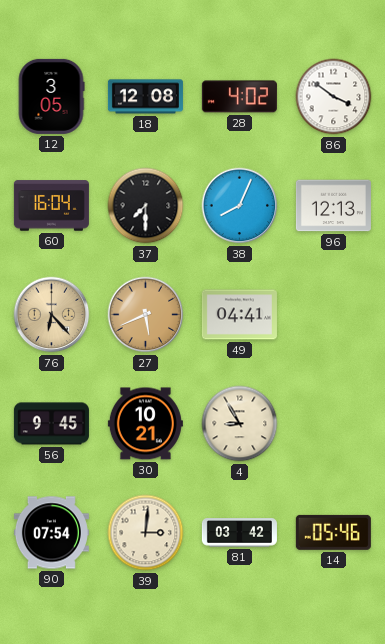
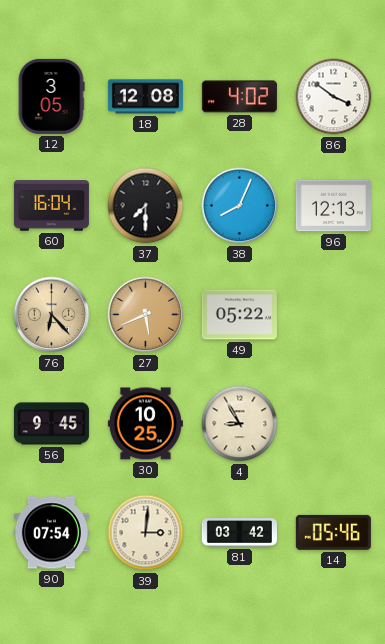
49: 04:41 -> 05:22 (239, 315)
30: 10:21 -> 10:25 (145, 424)
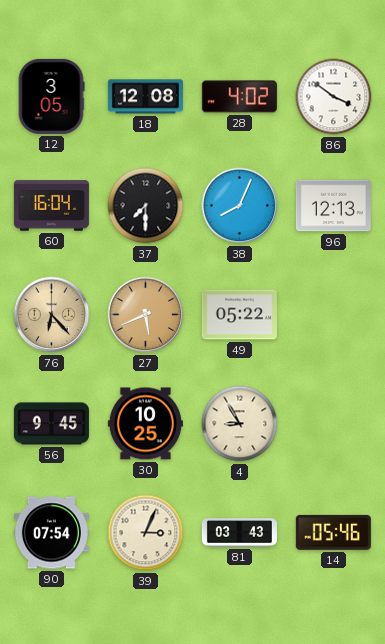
39: 3:01 -> 3:04 (146, 533)
81: 03:42 -> 03:43 (239, 533)
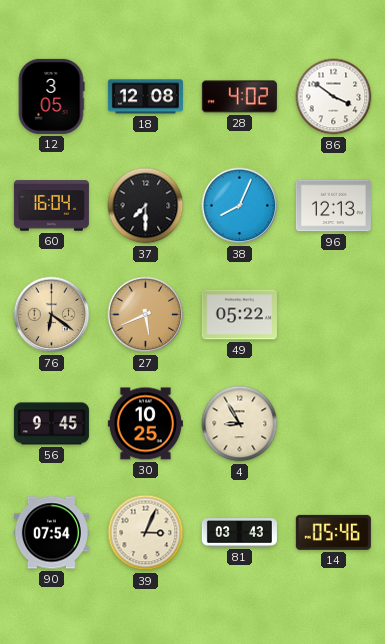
76: 6:23 -> 6:21 (52, 315)
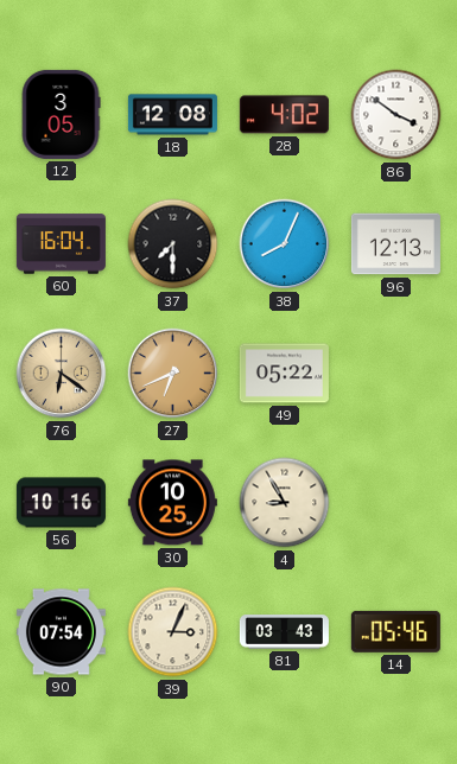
27: 5:41 -> 6:41 (173, 374)
56: 9:45 -> 10:16 (61, 503)
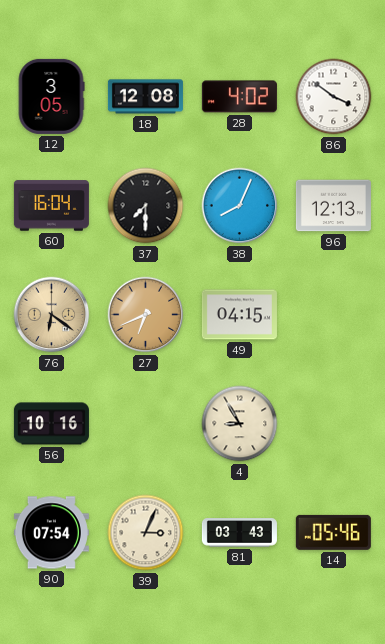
49: 05:22 -> 04:15 (239, 315)
30: 10:25 -> none (172, 503)
